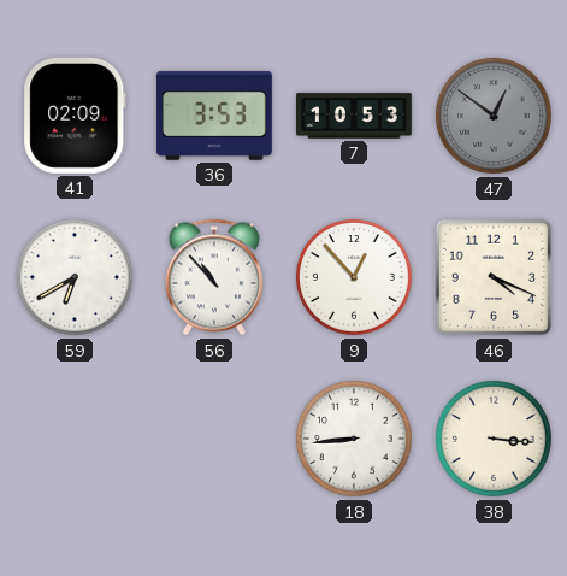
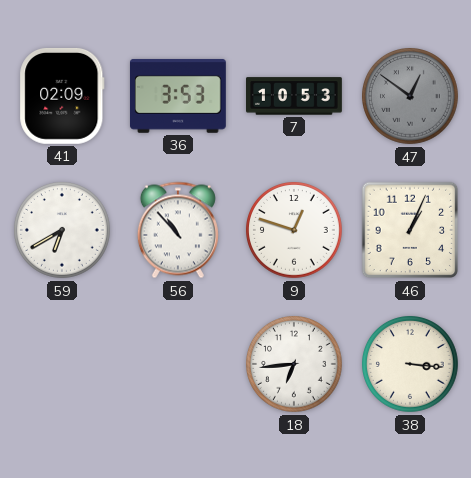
9: 12:53 -> 12:48 (295, 231)
46: 4:19 -> 1:04 (410, 230)
18: 8:44 -> 6:44 (295, 365)
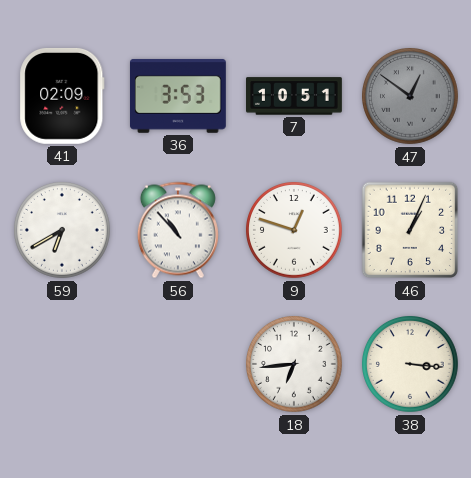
7: 10:53 -> 10:51 (295, 96)
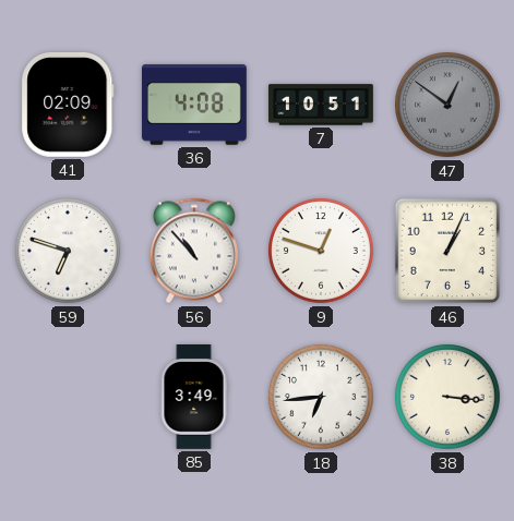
36: 3:53 -> 4:08 (194, 105)
59: 6:40 -> 6:48 (69, 252)
85: none -> 3:49 (194, 398)
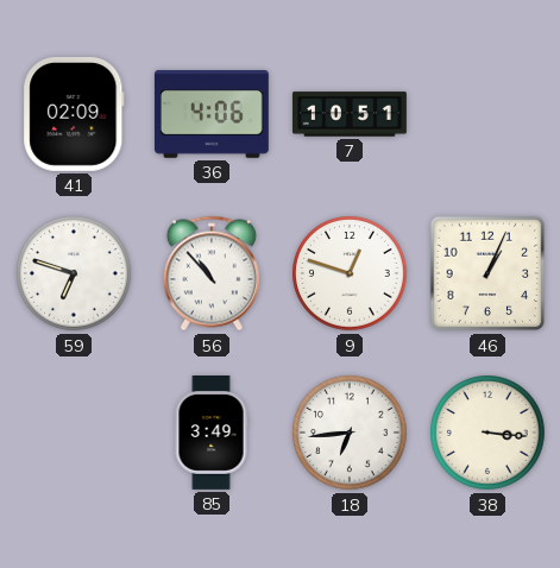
36: 4:08 -> 4:06 (212, 114)
47: 12:51 -> none (449, 106)
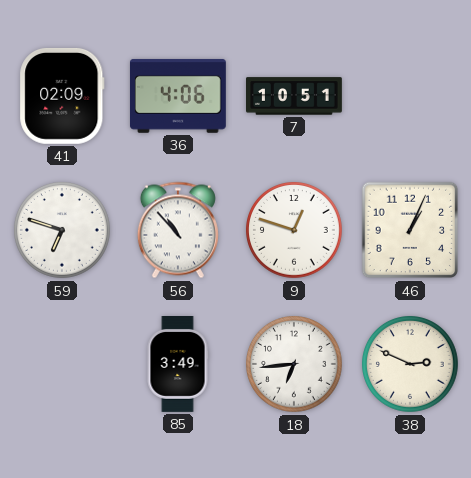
38: 3:16 -> 2:49 (411, 365)
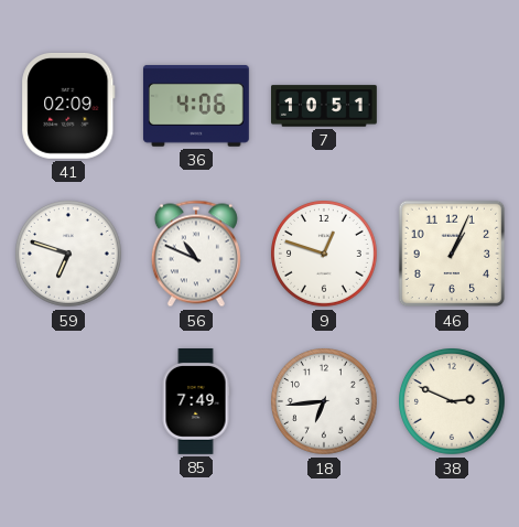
56: 10:53 -> 10:49 (196, 254)
85: 3:49 -> 7:49 (196, 402)
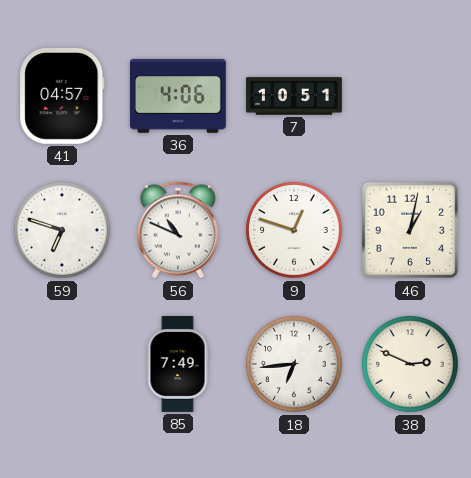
41: 02:09 -> 04:57 (62, 96)
46: 1:04 -> 1:02 (410, 230)
